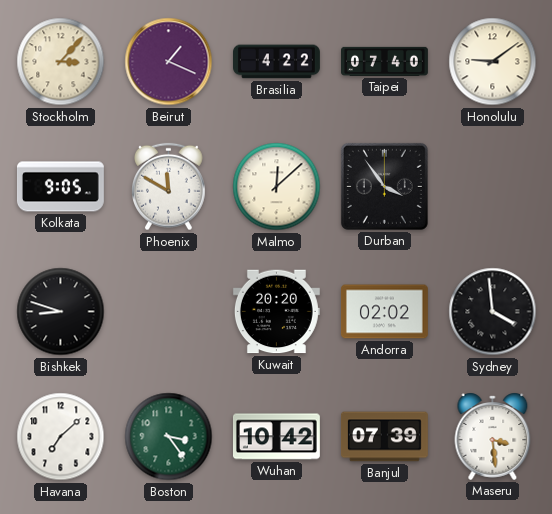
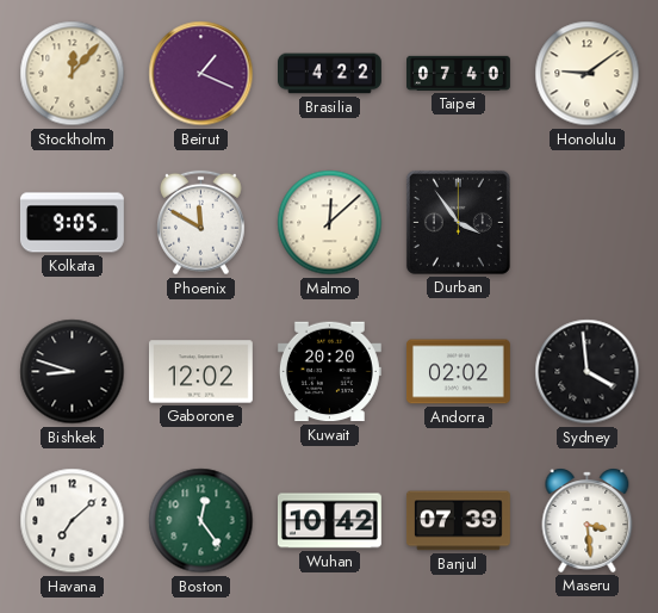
Stockholm: 3:07 -> 12:07 (73, 74)
Gaborone: none -> 12:02 (200, 372)
Boston: 3:24 -> 12:24 (201, 521)
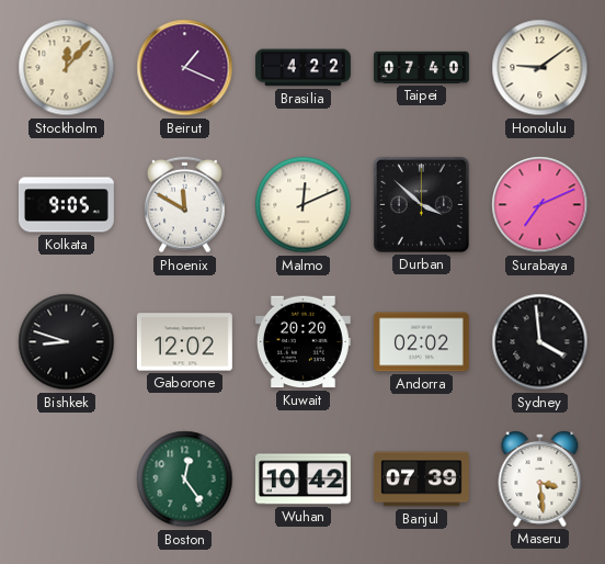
Malmo: 12:08 -> 12:11 (304, 205)
Durban: 3:54 -> 3:52 (421, 204)
Surabaya: none -> 7:11 (540, 205)
Havana: 7:08 -> none (73, 521)
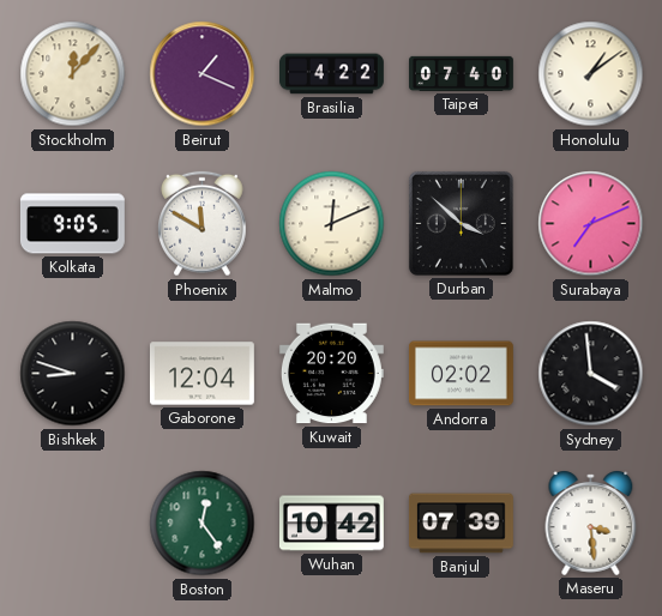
Honolulu: 9:09 -> 1:09 (591, 74)
Gaborone: 12:02 -> 12:04 (201, 374)
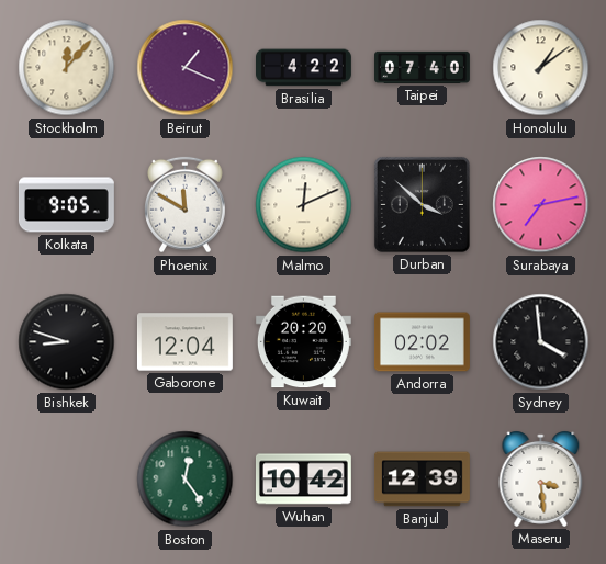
Surabaya: 7:11 -> 7:13 (541, 205)
Banjul: 07:39 -> 12:39 (422, 480)
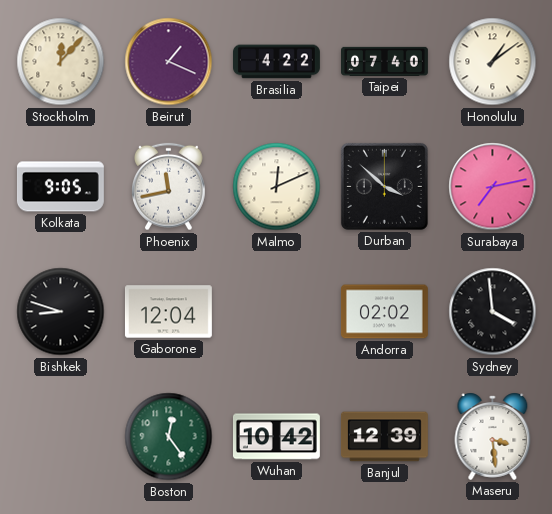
Phoenix: 11:50 -> 11:43 (169, 187)
Kuwait: 20:20 -> none (303, 342)
